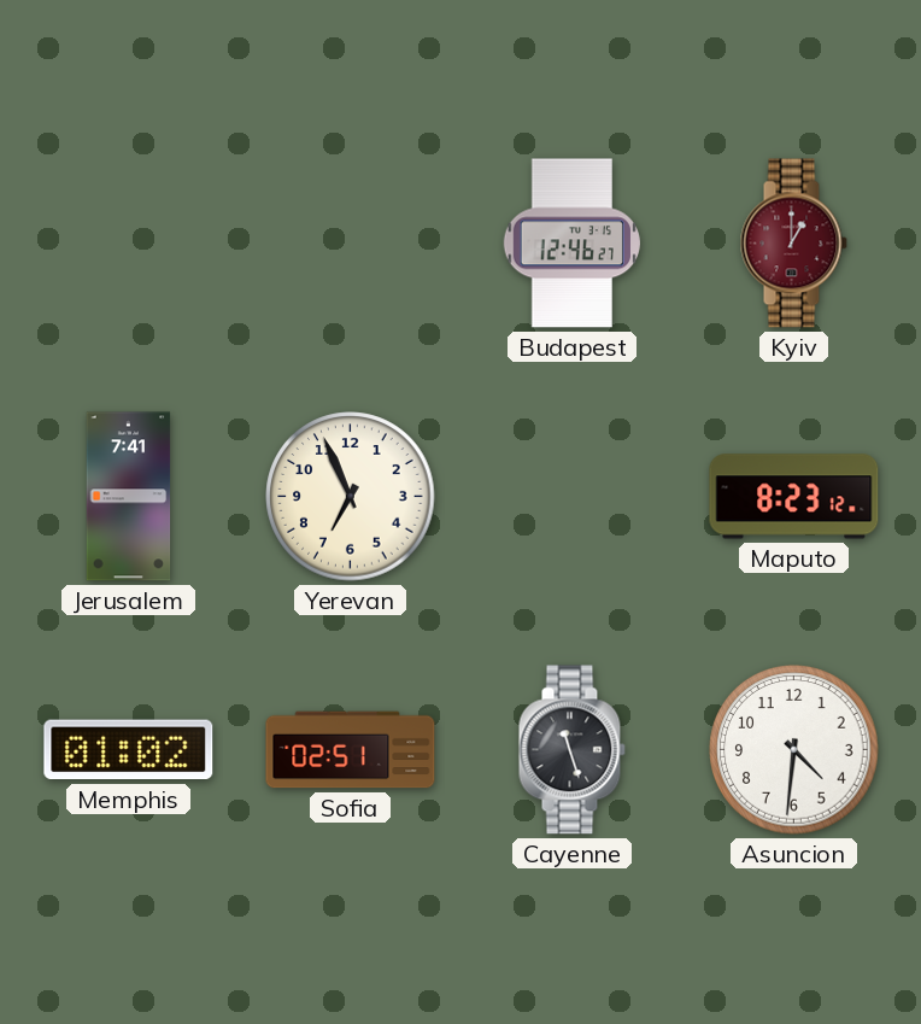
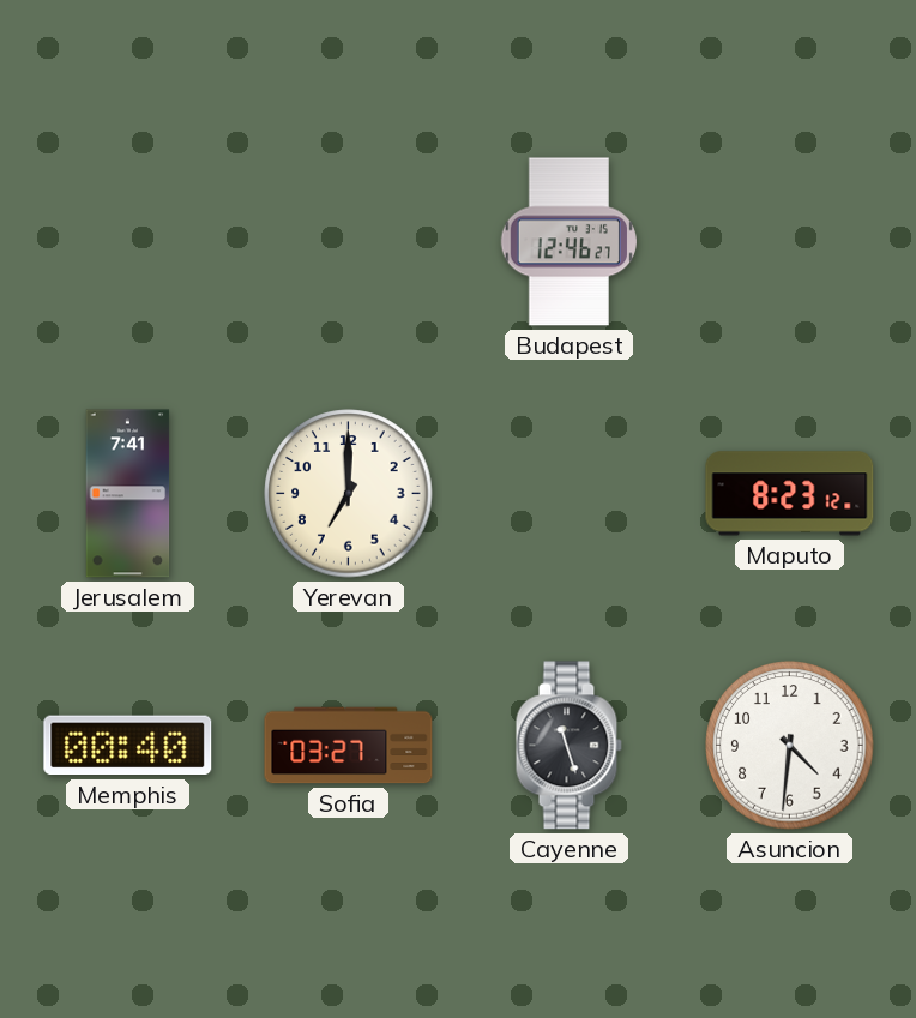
Kyiv: 1:00 -> none (793, 244)
Yerevan: 6:56 -> 7:00 (349, 494)
Memphis: 01:02 -> 00:40 (128, 746)
Sofia: 02:51 -> 03:27 (349, 746)
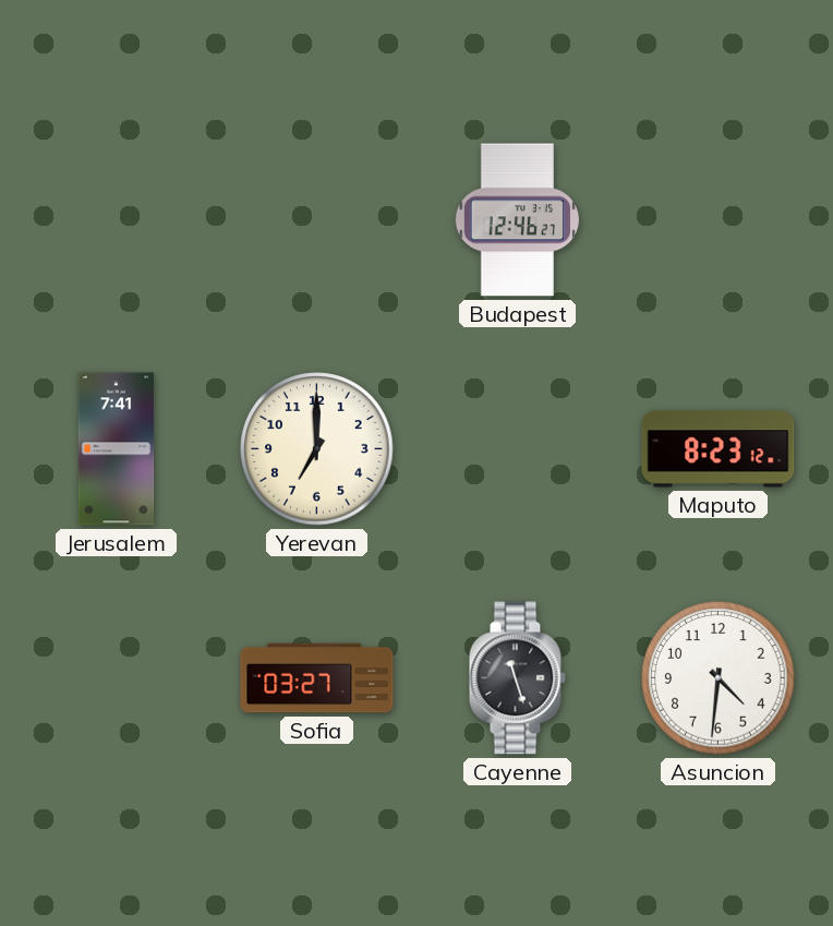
Memphis: 00:40 -> none (128, 746)
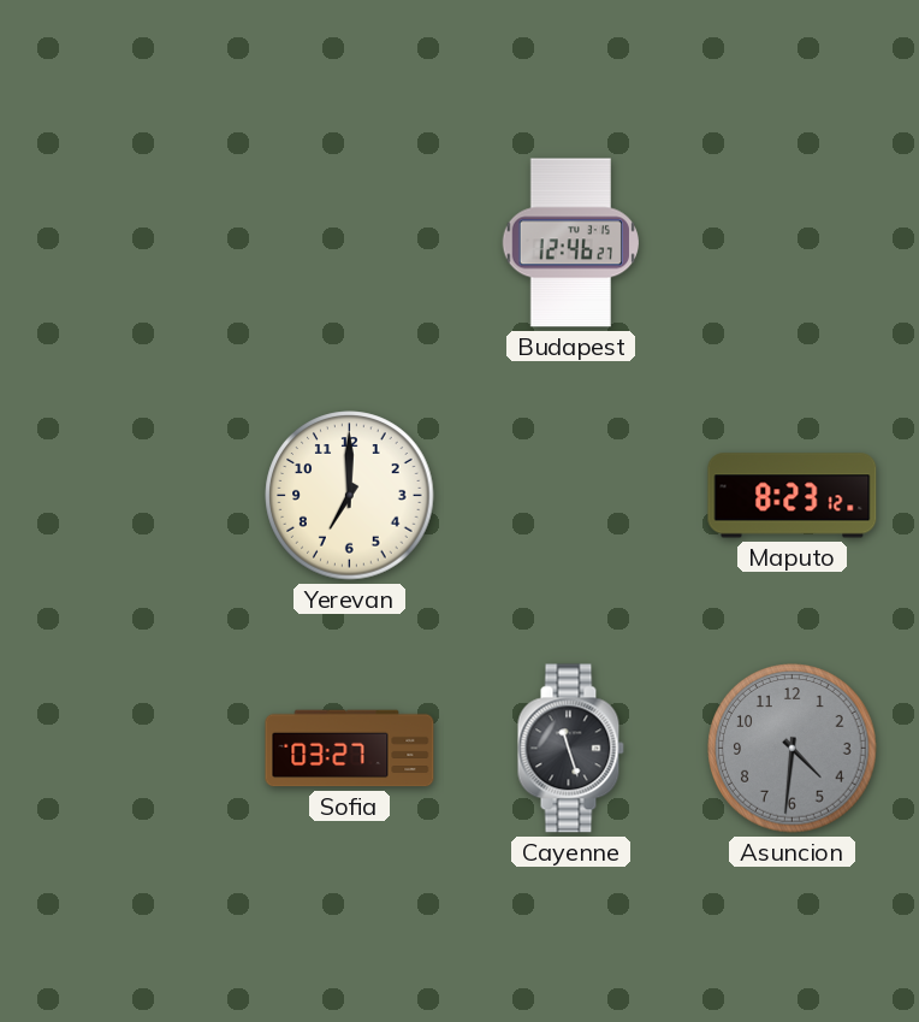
Jerusalem: 7:41 -> none (117, 449)
Asuncion dial: white -> grey (793, 749)
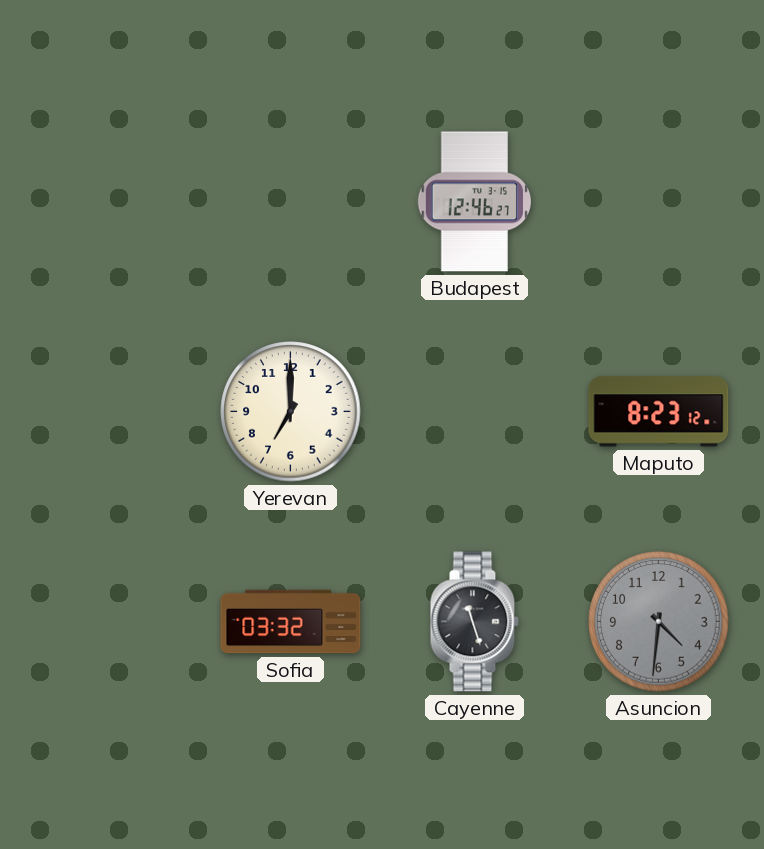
Sofia: 03:27 -> 03:32 (291, 622)
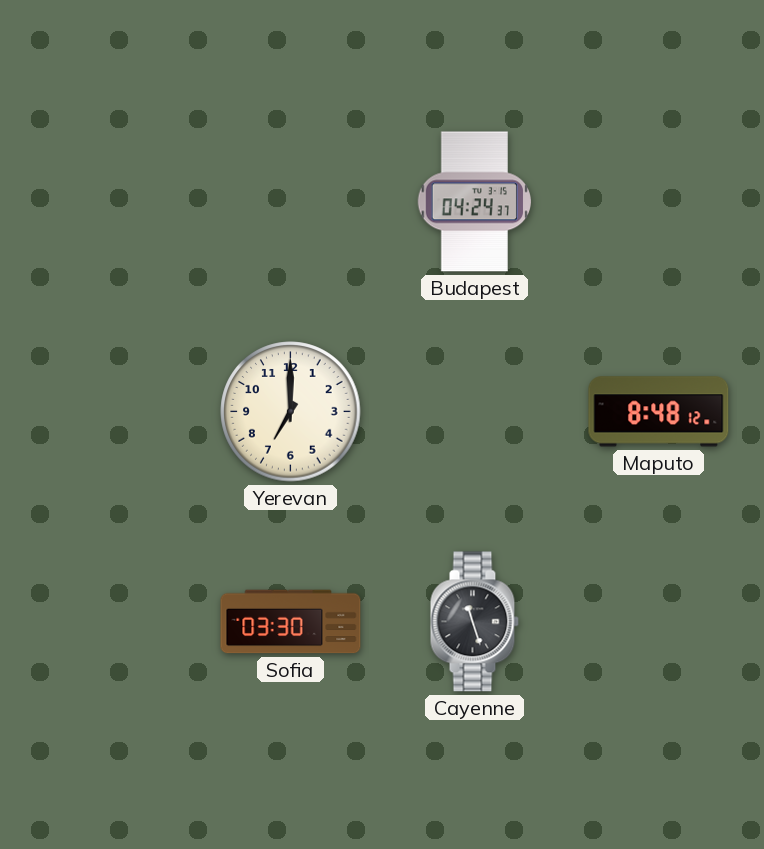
Budapest: 12:46 -> 04:24 (474, 202)
Maputo: 8:23 -> 8:48 (659, 412)
Sofia: 03:32 -> 03:30 (291, 622)
Asuncion: 4:31 -> none (659, 622)
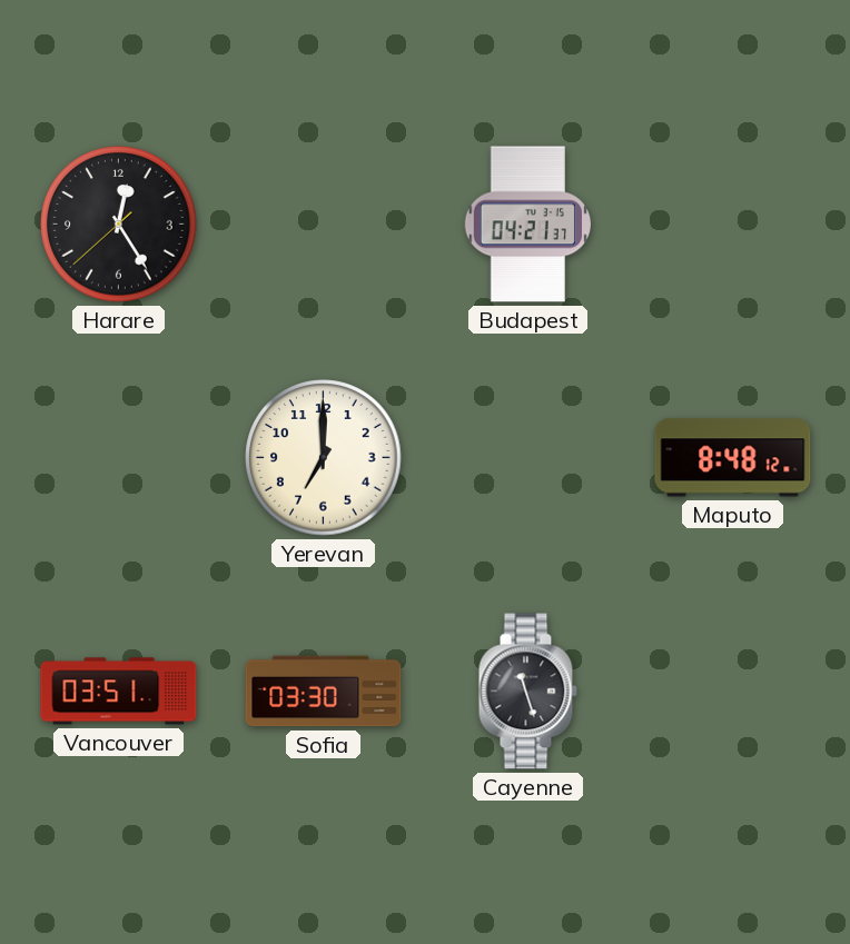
Harare: none -> 12:24 (119, 225)
Budapest: 04:24 -> 04:21 (527, 225)
Vancouver: none -> 03:51 (119, 692)
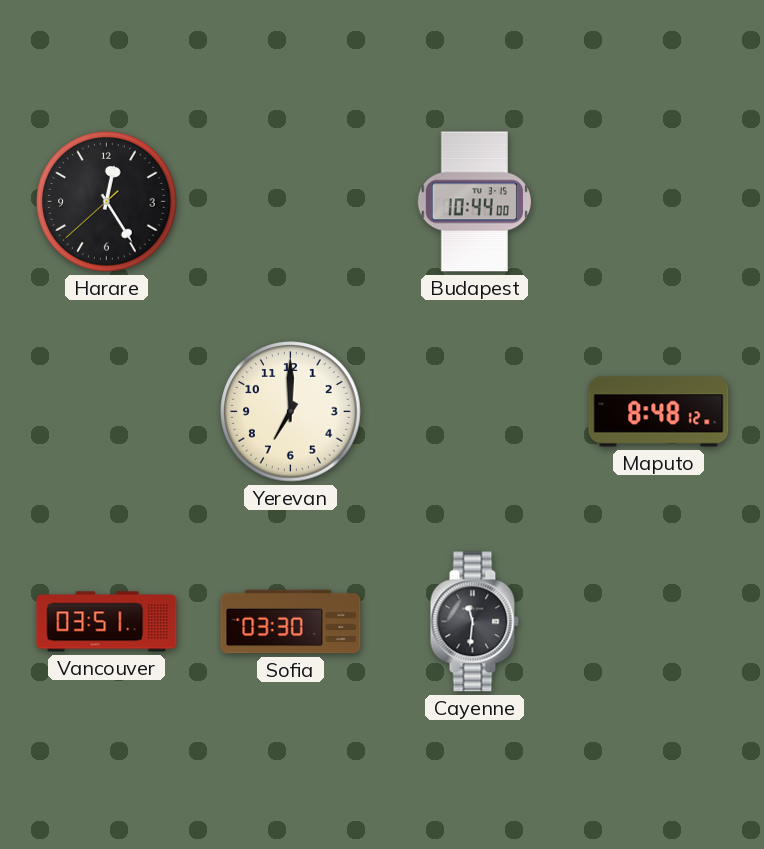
Budapest: 04:21 -> 10:44 (474, 202)
Cayenne: 11:27 -> 11:31 (474, 622)
